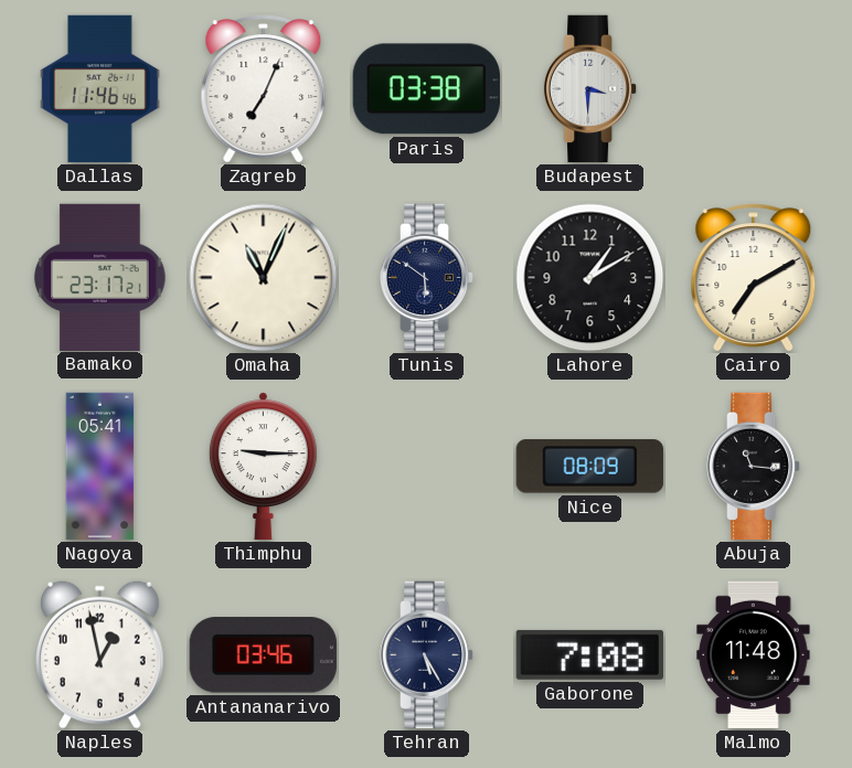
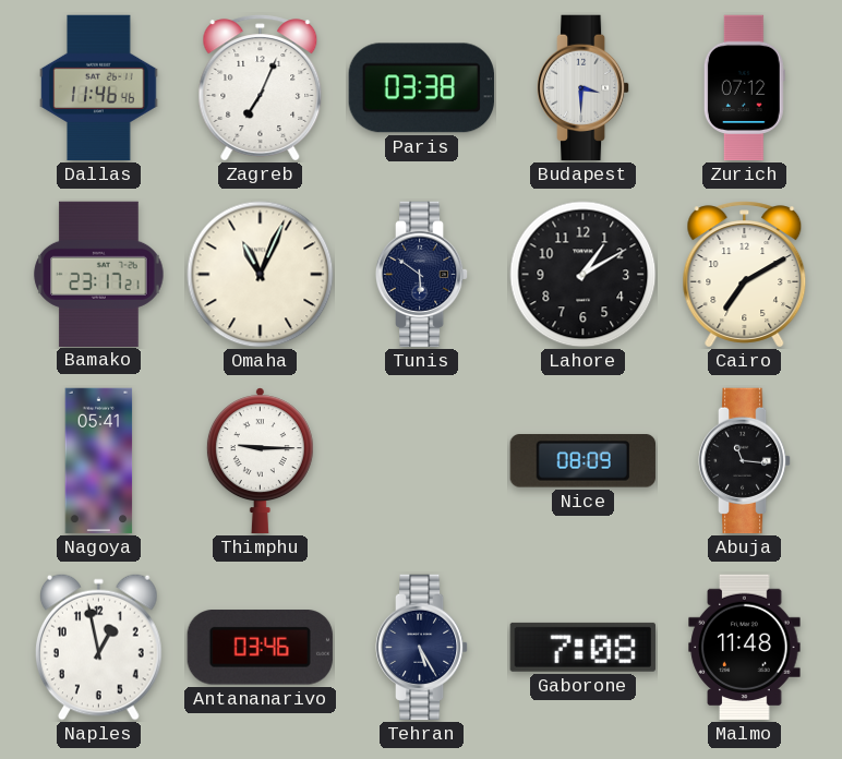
Zurich: none -> 07:12 (744, 88)
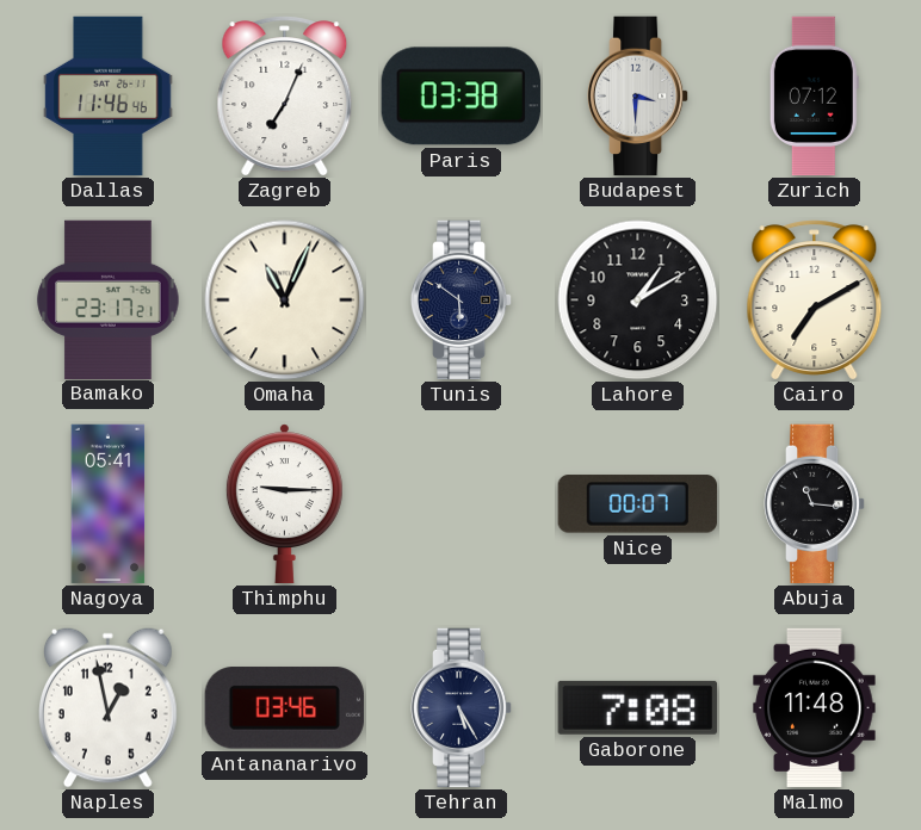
Nice: 08:09 -> 00:07 (637, 504)
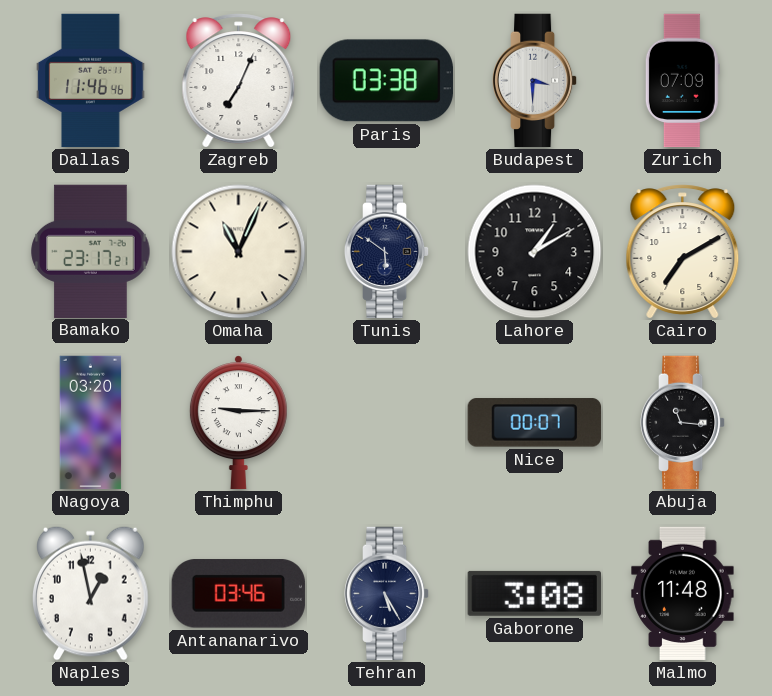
Zurich: 07:12 -> 07:09 (682, 81)
Nagoya: 05:41 -> 03:20 (91, 423)
Gaborone: 7:08 -> 3:08 (534, 593)
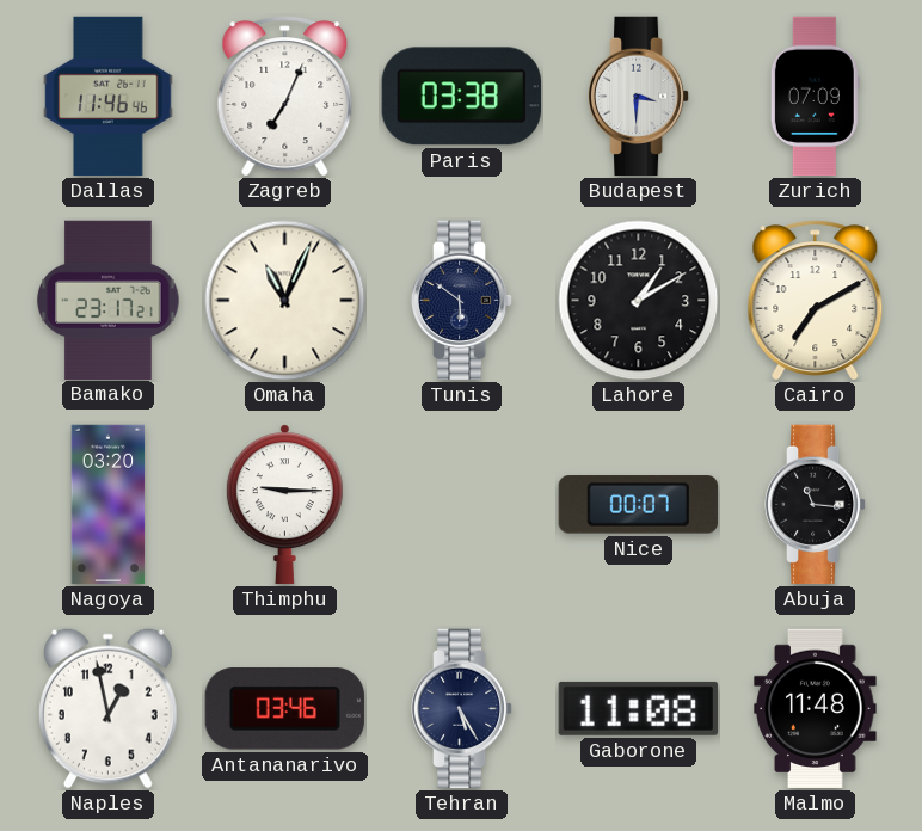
Gaborone: 3:08 -> 11:08 (638, 708)
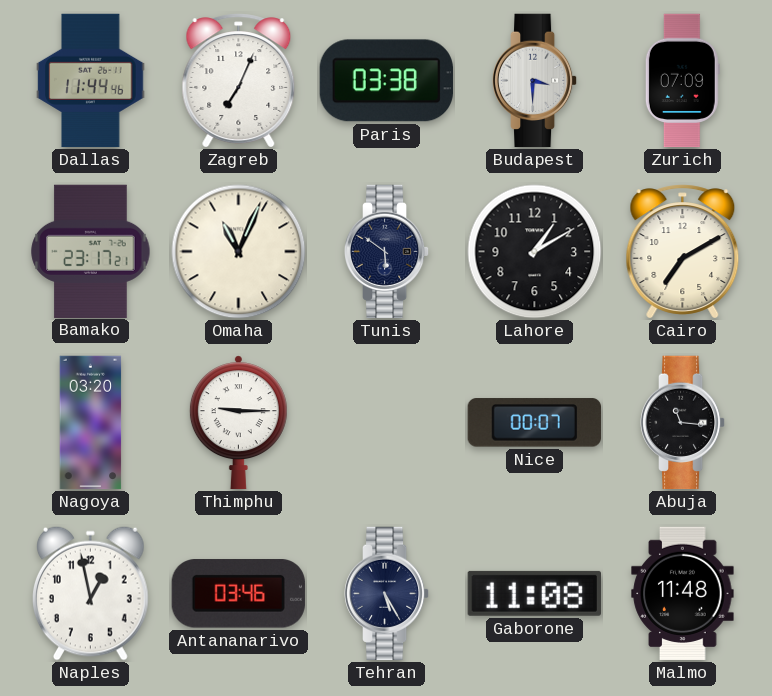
Dallas: 11:46 -> 11:44 (91, 81)
